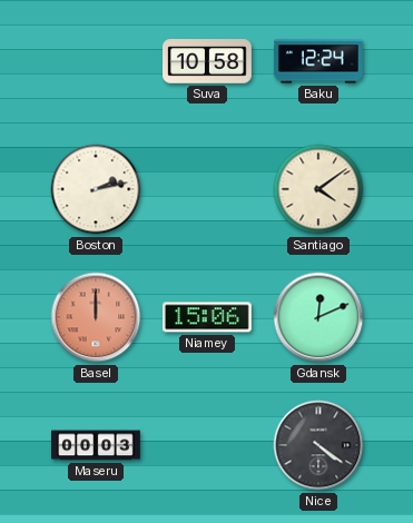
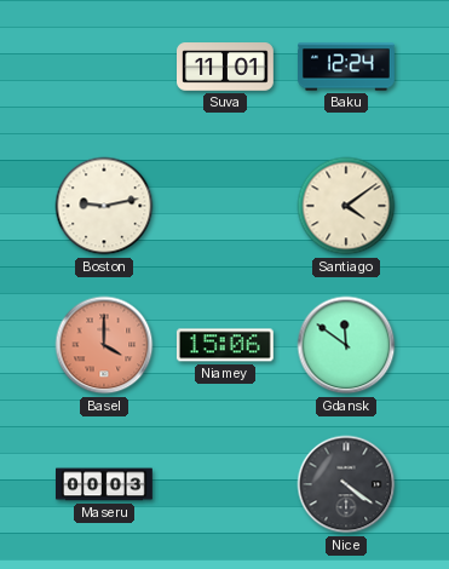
Suva: 10:58 -> 11:01 (226, 67)
Boston: 2:13 -> 9:13 (104, 206)
Basel: 12:00 -> 4:00 (104, 345)
Gdansk: 12:11 -> 11:51 (346, 345)
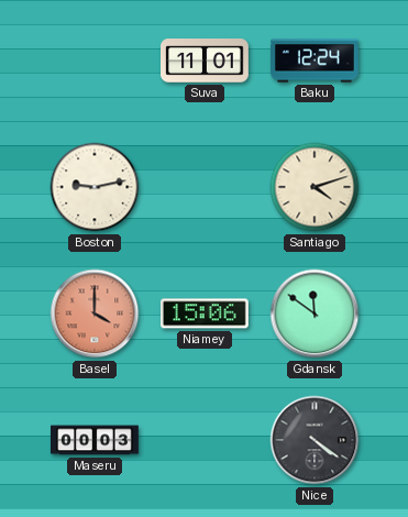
Santiago: 4:09 -> 4:12 (315, 187)
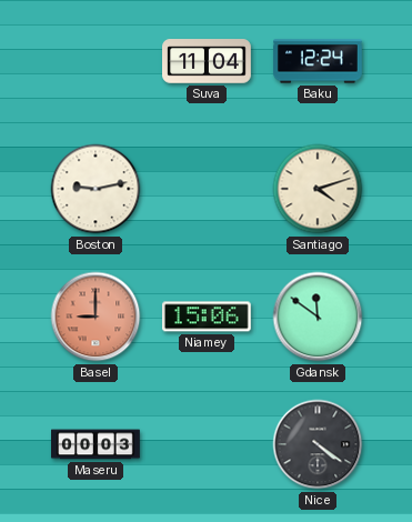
Suva: 11:01 -> 11:04 (208, 61)
Basel: 4:00 -> 9:00 (96, 317)
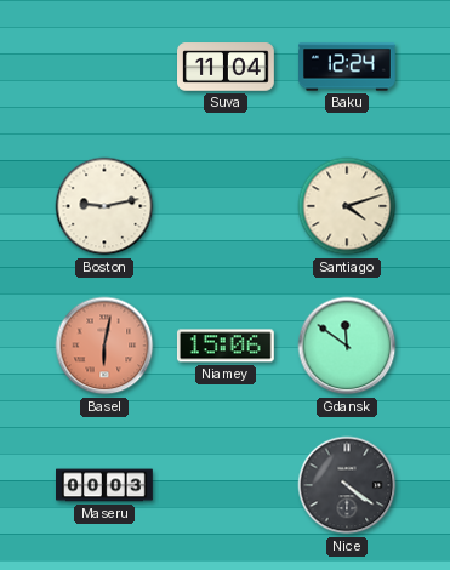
Basel: 9:00 -> 6:02 (104, 346)
